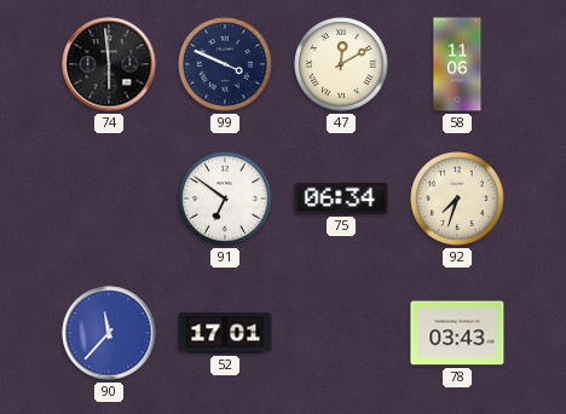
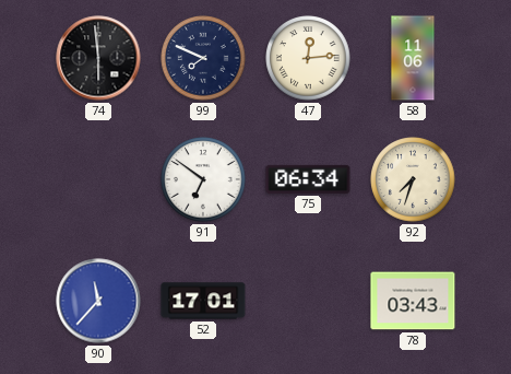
99: 3:49 -> 7:49 (203, 58)
47: 12:10 -> 12:14 (308, 58)
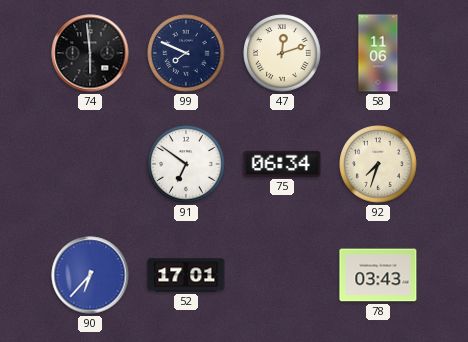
47: 12:14 -> 12:12 (282, 53)
90: 11:37 -> 6:37 (90, 275)
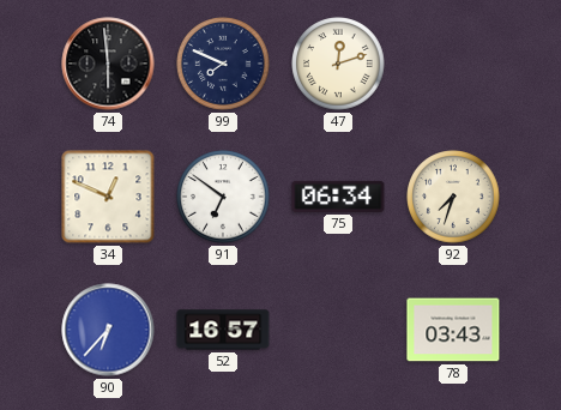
58: 11:06 -> none (378, 53)
34: none -> 12:49 (108, 197)
52: 17:01 -> 16:57 (223, 330)
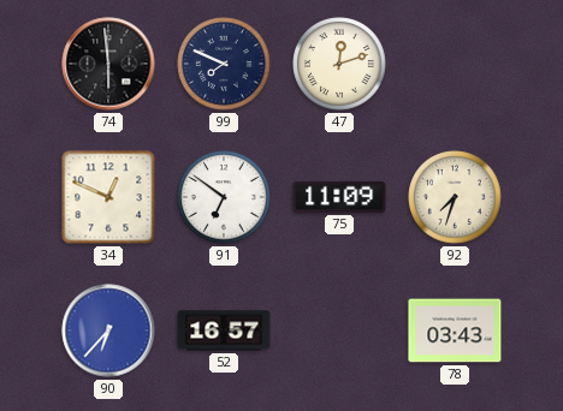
75: 06:34 -> 11:09 (339, 197)
